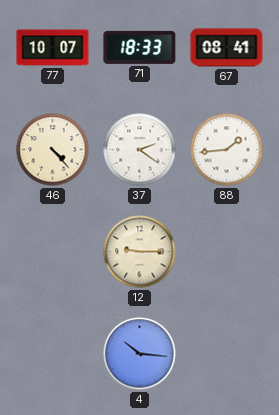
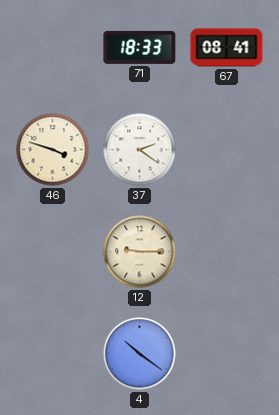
77: 10:07 -> none (53, 48)
46: 4:23 -> 3:48 (53, 150)
88: 1:44 -> none (227, 150)
4: 10:16 -> 10:21 (140, 354)
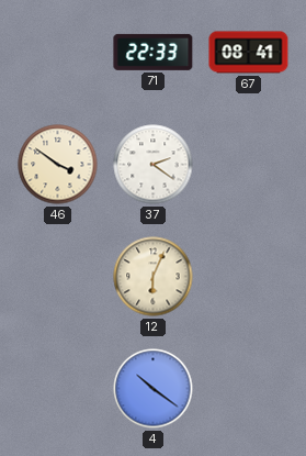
71: 18:33 -> 22:33 (154, 52)
46: 3:48 -> 3:51 (58, 165)
12: 9:15 -> 6:04 (154, 277)
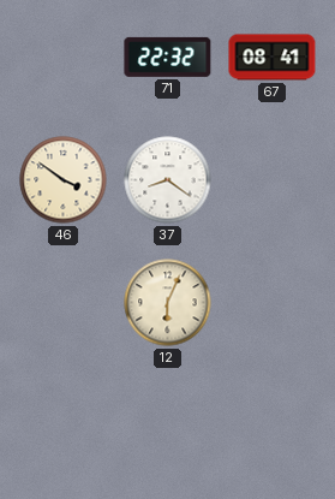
71: 22:33 -> 22:32 (168, 57)
37: 2:21 -> 8:21 (168, 180)
4: 10:21 -> none (154, 389)
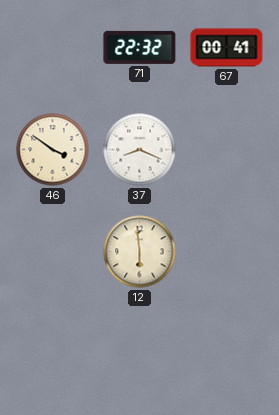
67: 08:41 -> 00:41 (227, 48)
37: 8:21 -> 8:19 (140, 150)
12: 6:04 -> 5:59 (140, 252)
